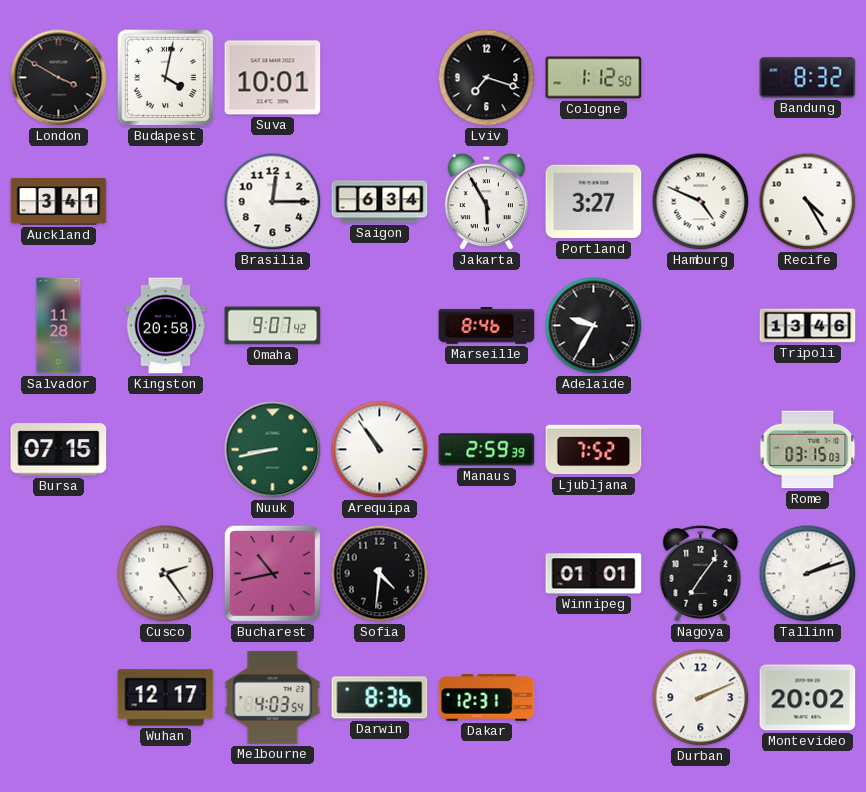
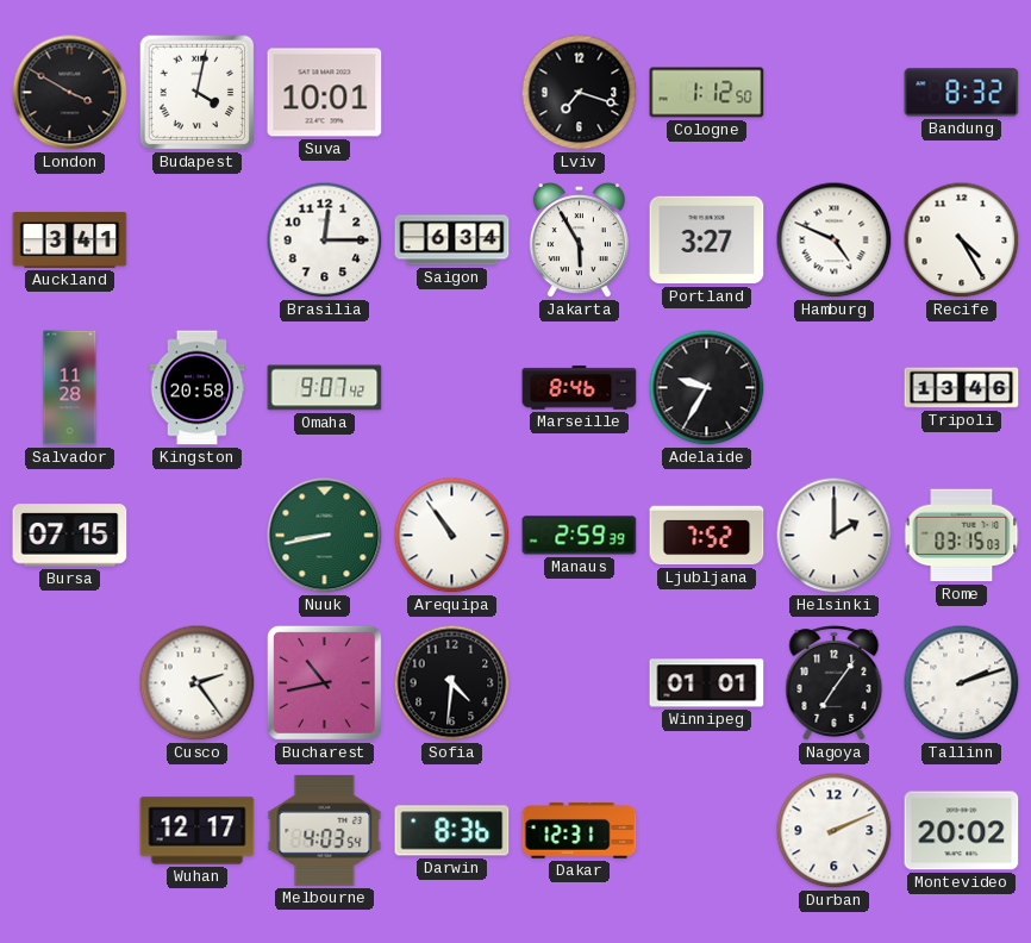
Helsinki: none -> 2:00 (835, 536)
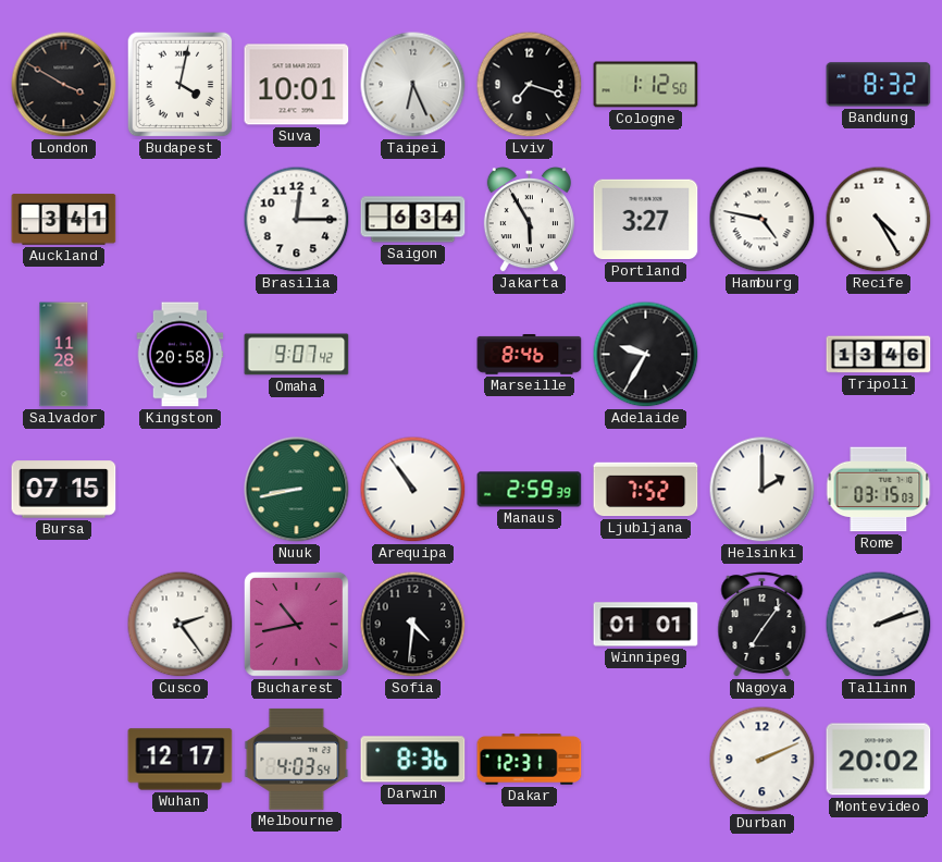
Taipei: none -> 6:26 (413, 85)
Hamburg: 4:49 -> 4:47 (763, 220)
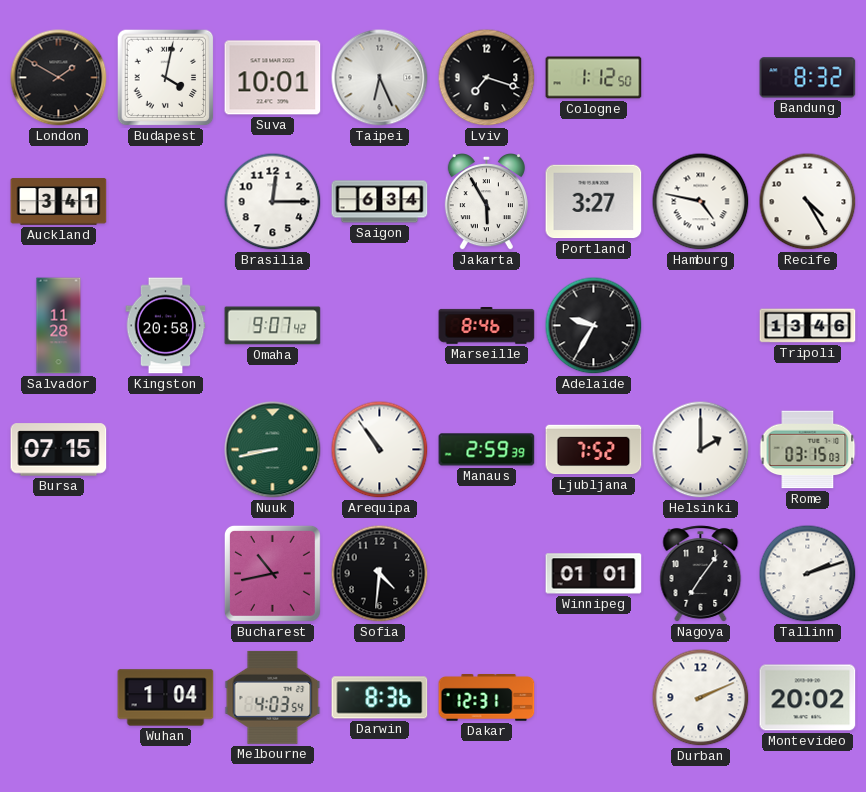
London: 3:50 -> 1:50 (59, 78)
Cusco: 2:24 -> none (181, 625)
Wuhan: 12:17 -> 1:04 (166, 698)
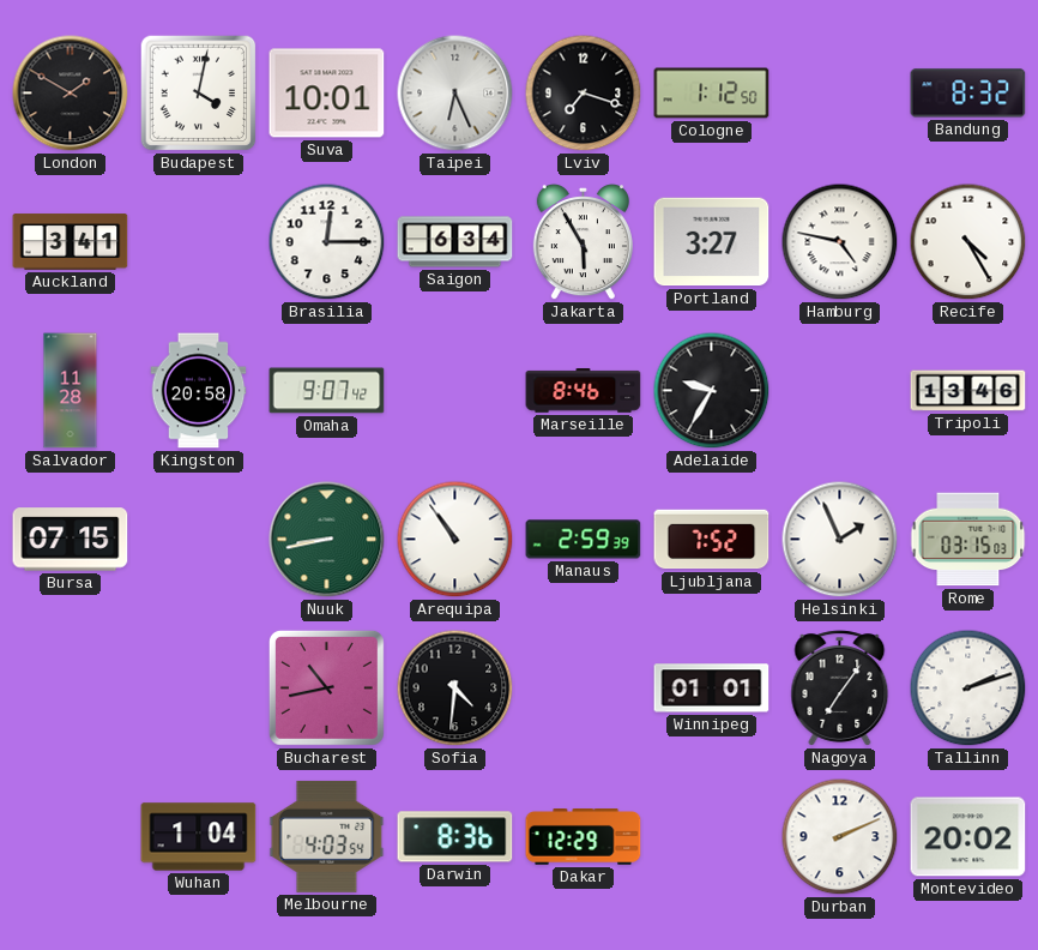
Helsinki: 2:00 -> 1:56 (840, 540)
Dakar: 12:31 -> 12:29 (584, 837)
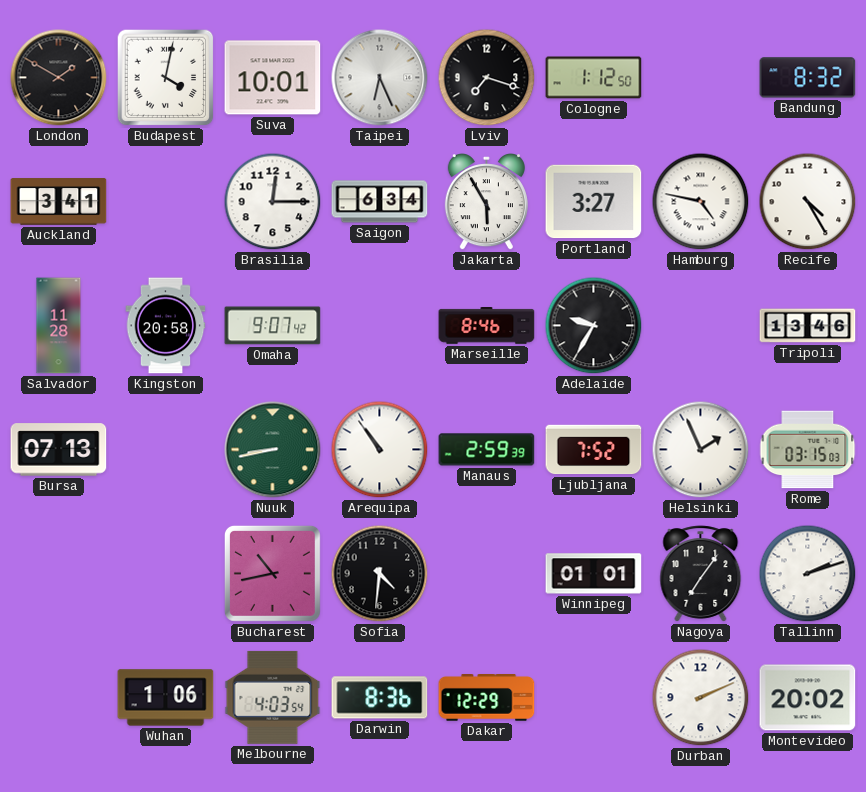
Bursa: 07:15 -> 07:13 (59, 450)
Wuhan: 1:04 -> 1:06 (166, 698)
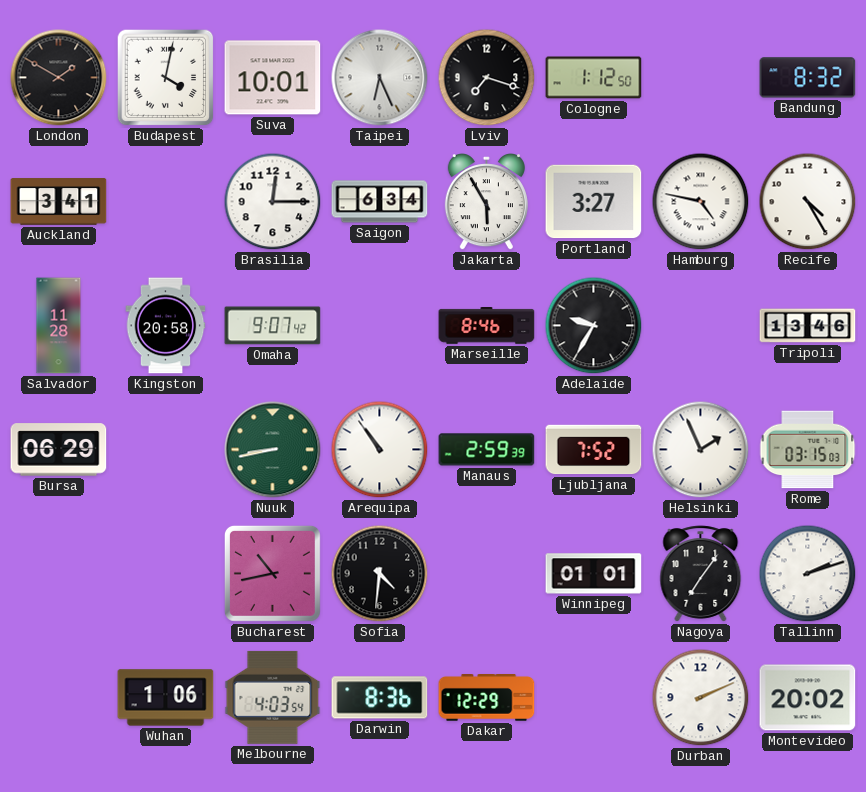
Bursa: 07:13 -> 06:29 (59, 450)
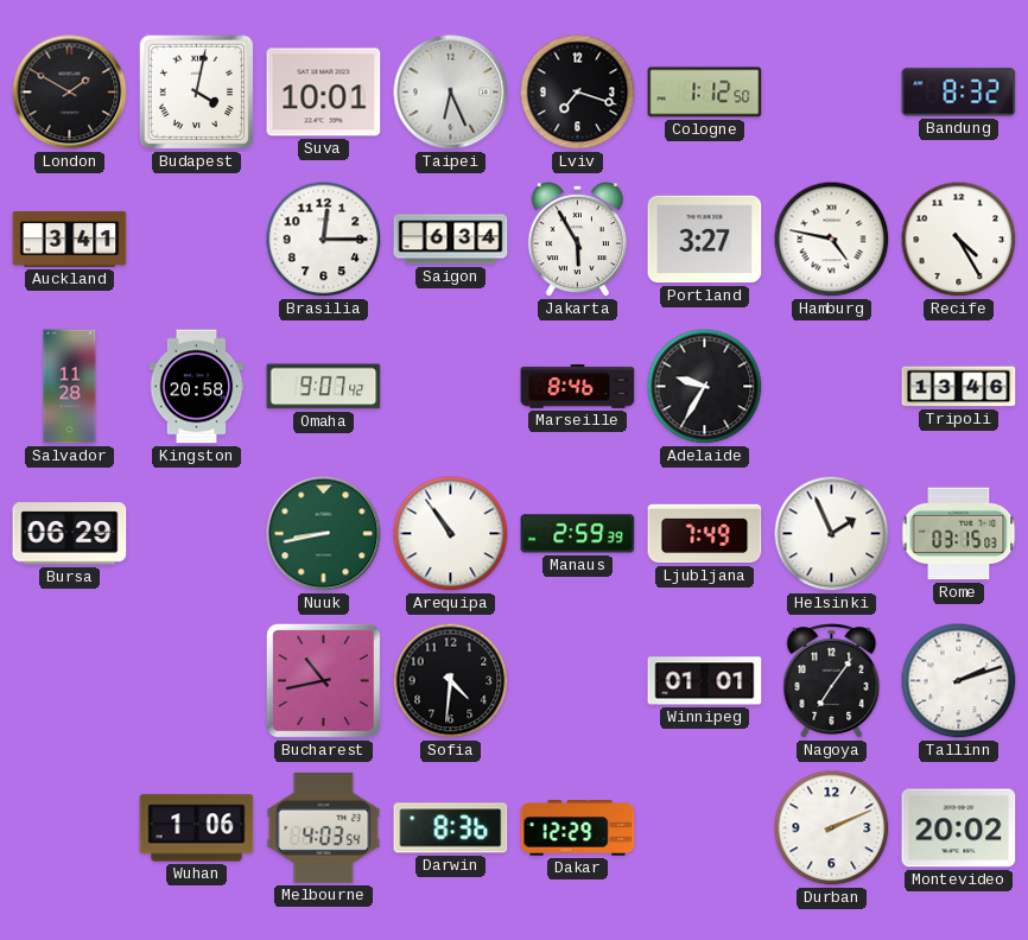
Ljubljana: 7:52 -> 7:49 (705, 534)
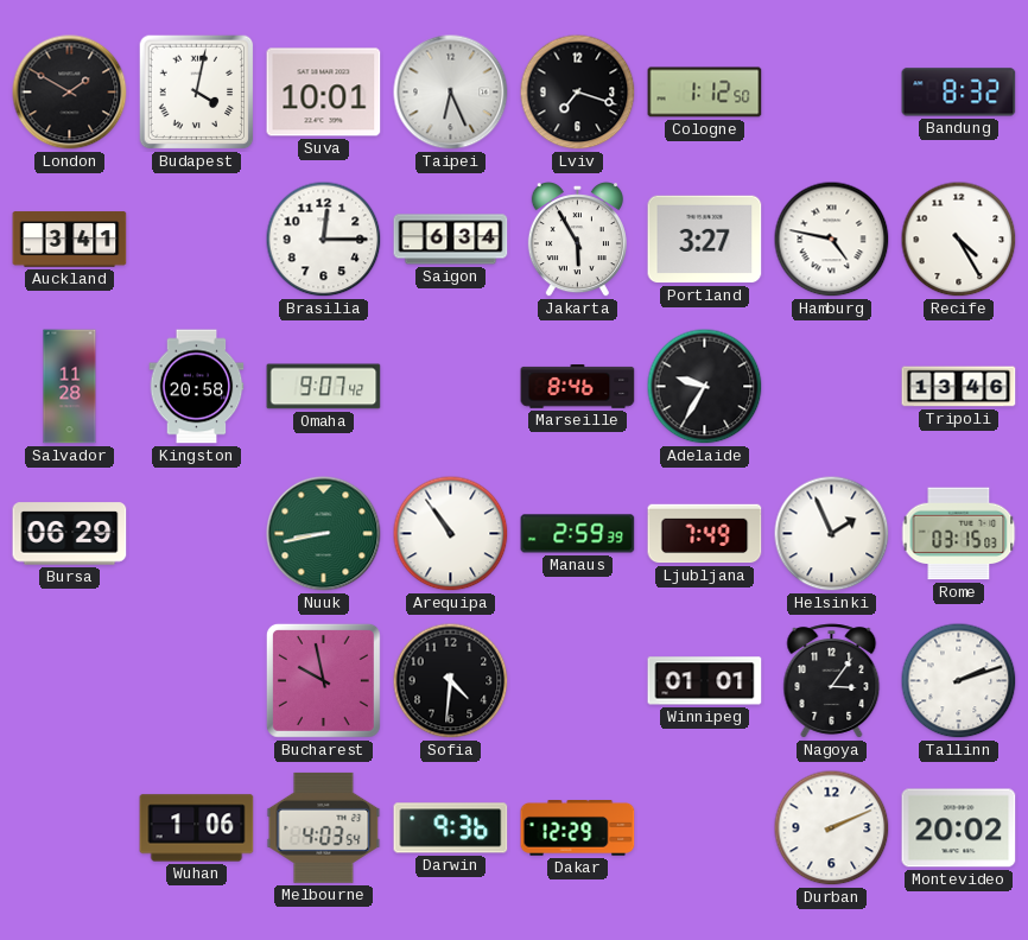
Bucharest: 10:43 -> 9:58 (323, 680)
Nagoya: 7:06 -> 3:06 (832, 681)
Darwin: 8:36 -> 9:36 (451, 828)
